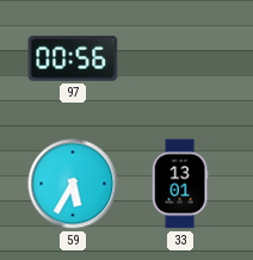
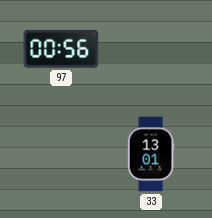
59: 5:35 -> none (73, 184)
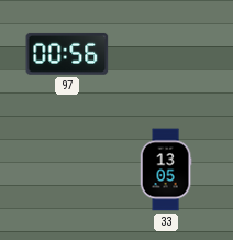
33: 13:01 -> 13:05 (166, 170)
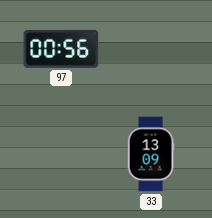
33: 13:05 -> 13:09 (151, 154)
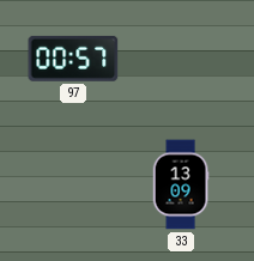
97: 00:56 -> 00:57 (73, 59)
